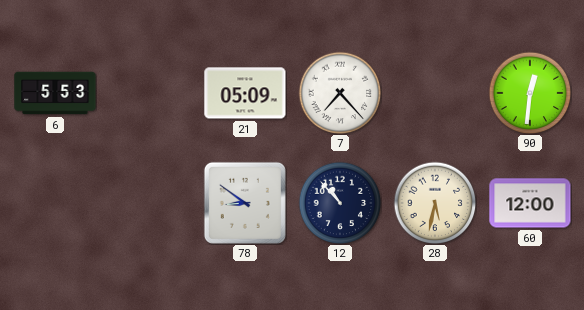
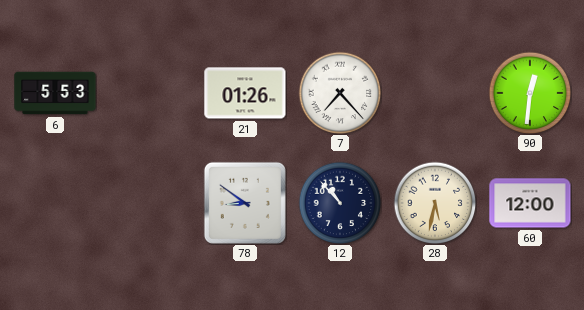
21: 05:09 -> 01:26 (245, 93)
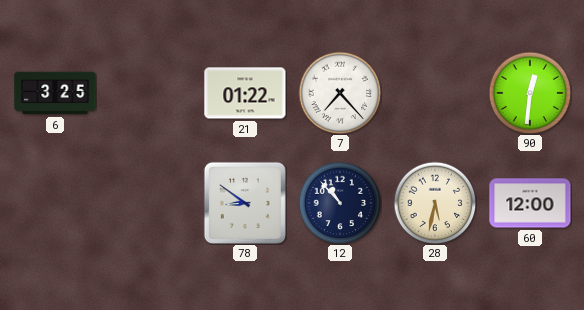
6: 5:53 -> 3:25 (55, 93)
21: 01:26 -> 01:22 (245, 93)
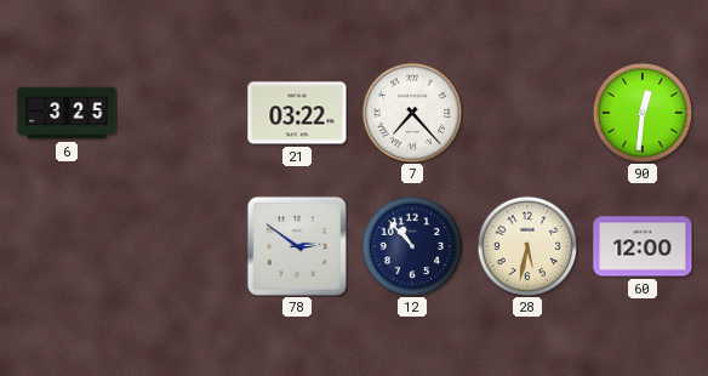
21: 01:22 -> 03:22 (297, 113)
78: 8:51 -> 2:51 (297, 246)
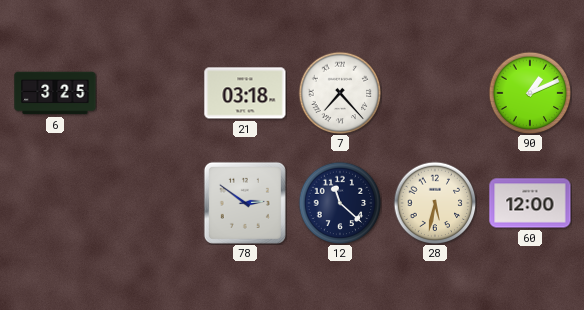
21: 03:22 -> 03:18 (245, 93)
90: 12:31 -> 1:11 (530, 93)
12: 10:53 -> 11:22 (340, 203)
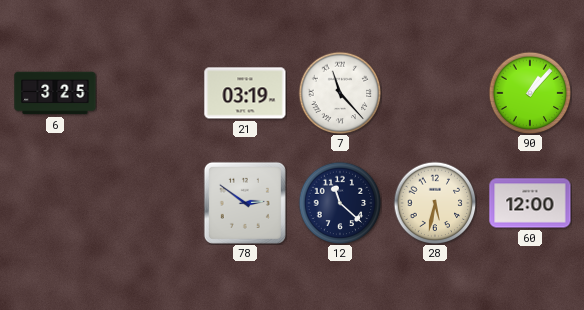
21: 03:18 -> 03:19 (245, 93)
7: 7:23 -> 11:23 (340, 93)
90: 1:11 -> 1:07 (530, 93)
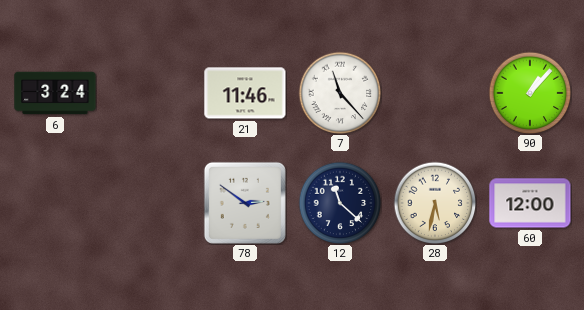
6: 3:25 -> 3:24 (55, 93)
21: 03:19 -> 11:46 (245, 93)
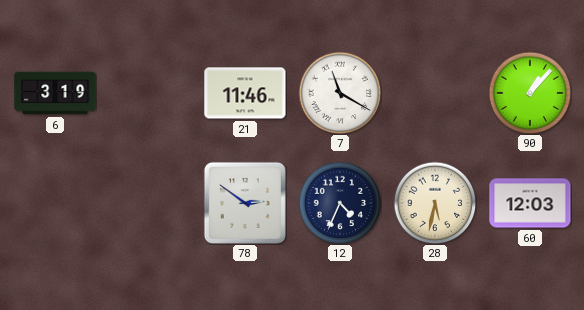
6: 3:24 -> 3:19 (55, 93)
7: 11:23 -> 11:20 (340, 93)
12: 11:22 -> 4:34 (340, 203)
60: 12:00 -> 12:03 (530, 203)
